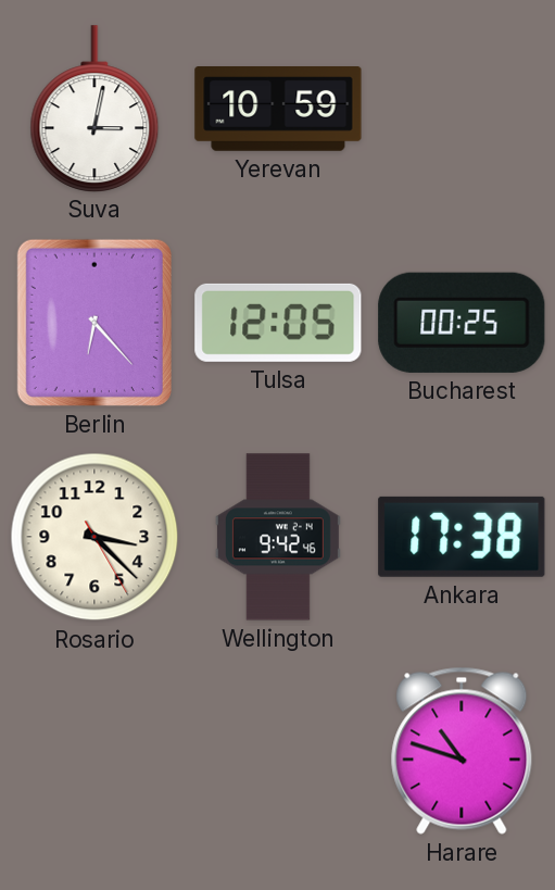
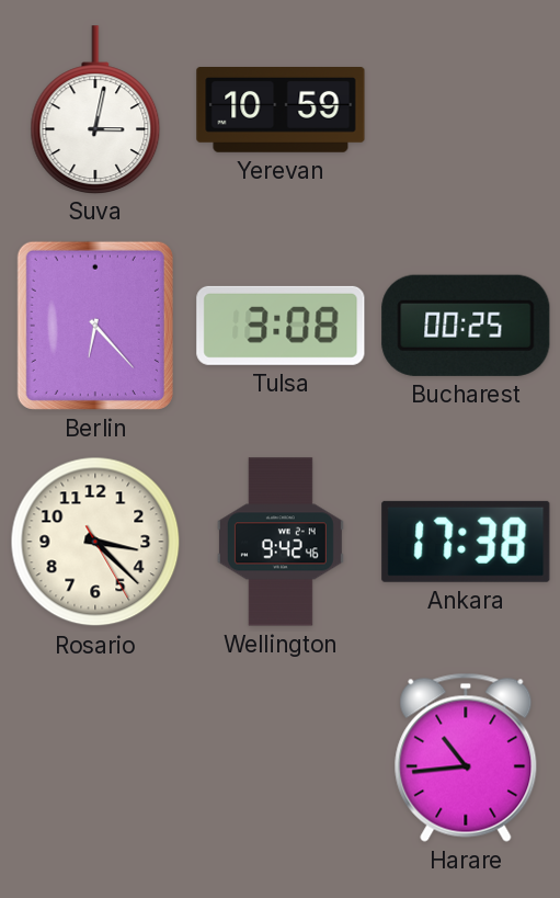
Tulsa: 12:05 -> 3:08 (281, 326)
Harare: 10:48 -> 10:44 (466, 758)
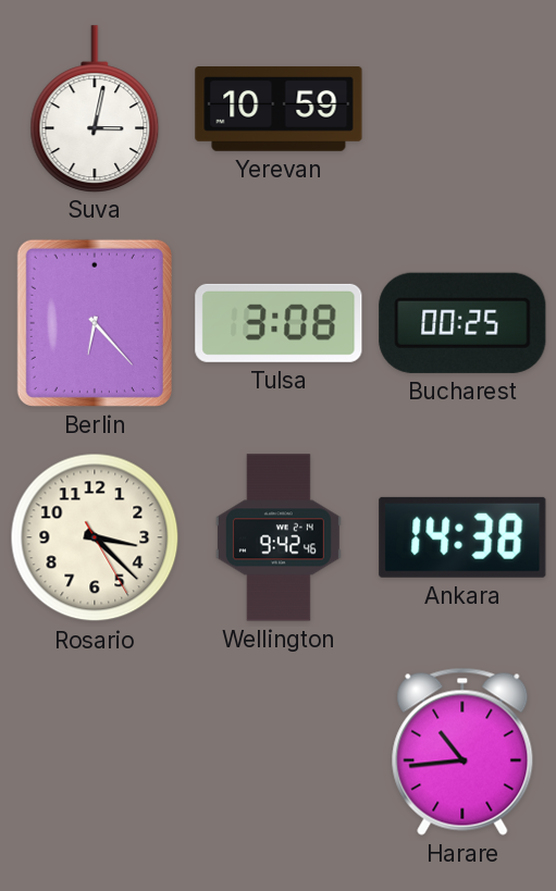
Ankara: 17:38 -> 14:38 (462, 537)
